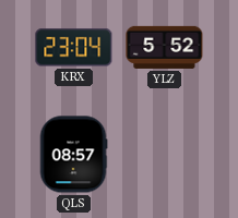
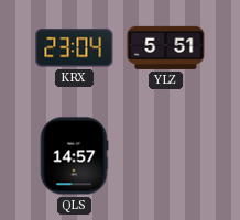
YLZ: 5:52 -> 5:51 (166, 47)
QLS: 08:57 -> 14:57 (74, 156)
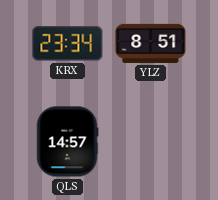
KRX: 23:04 -> 23:34 (68, 44)
YLZ: 5:51 -> 8:51 (151, 43)
